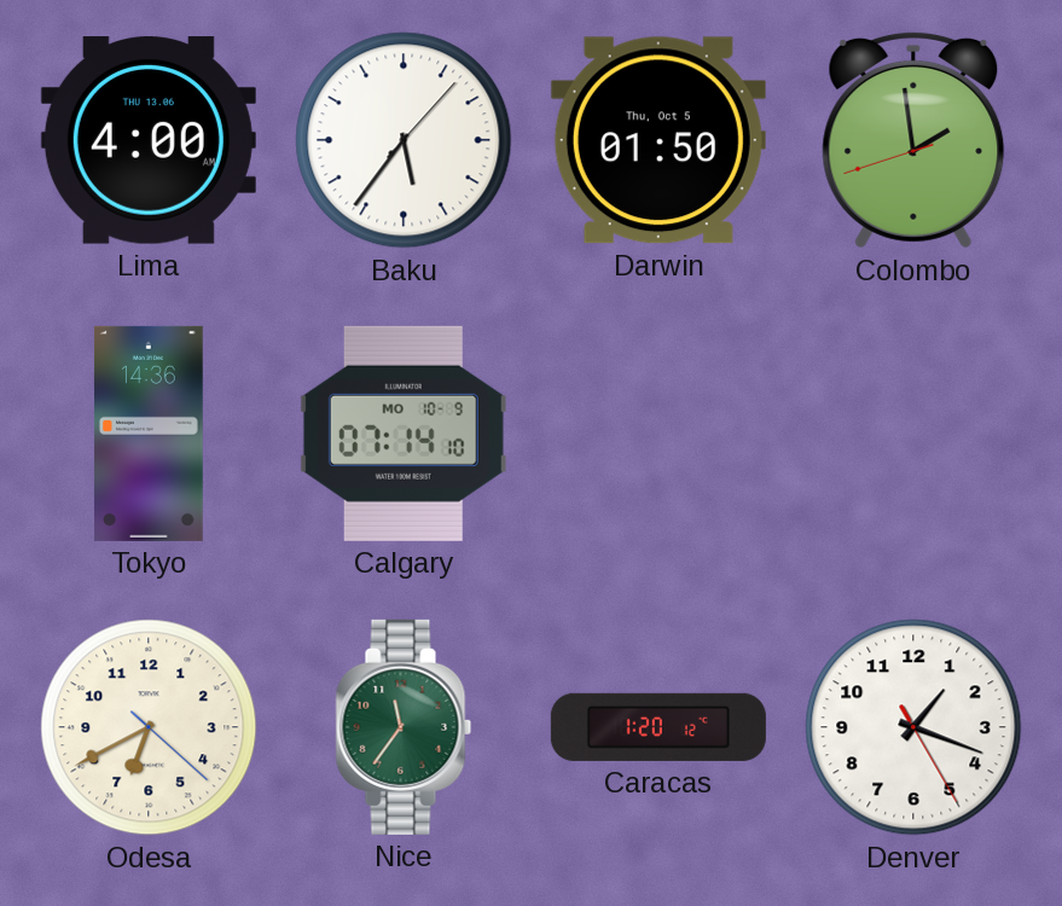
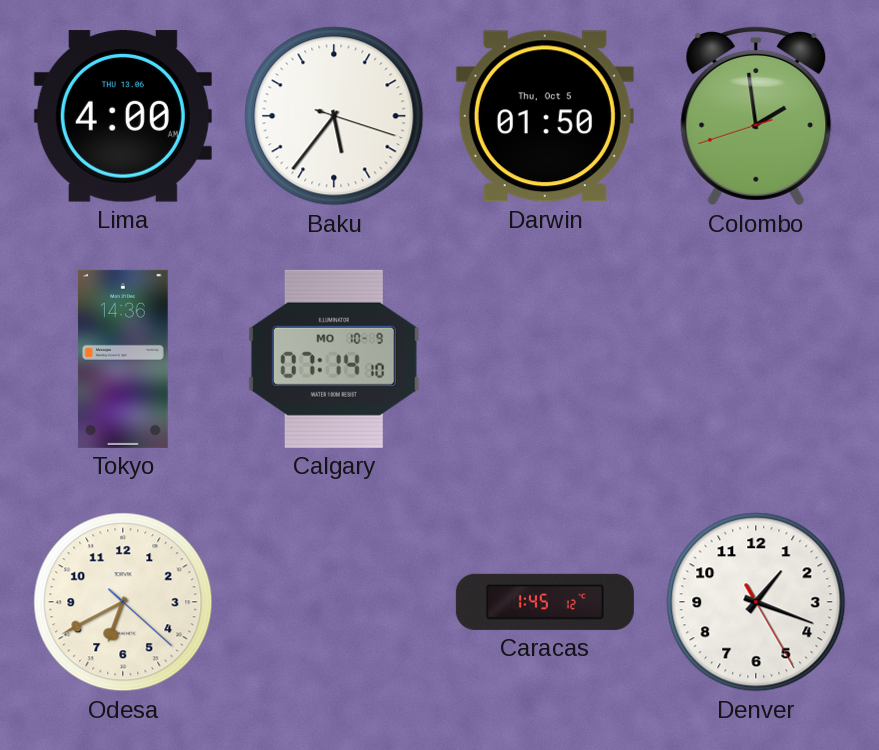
Baku: 5:36:07 -> 5:36:18 (334, 116)
Nice: 11:36 -> none (404, 727)
Caracas: 1:20 -> 1:45 (545, 602)
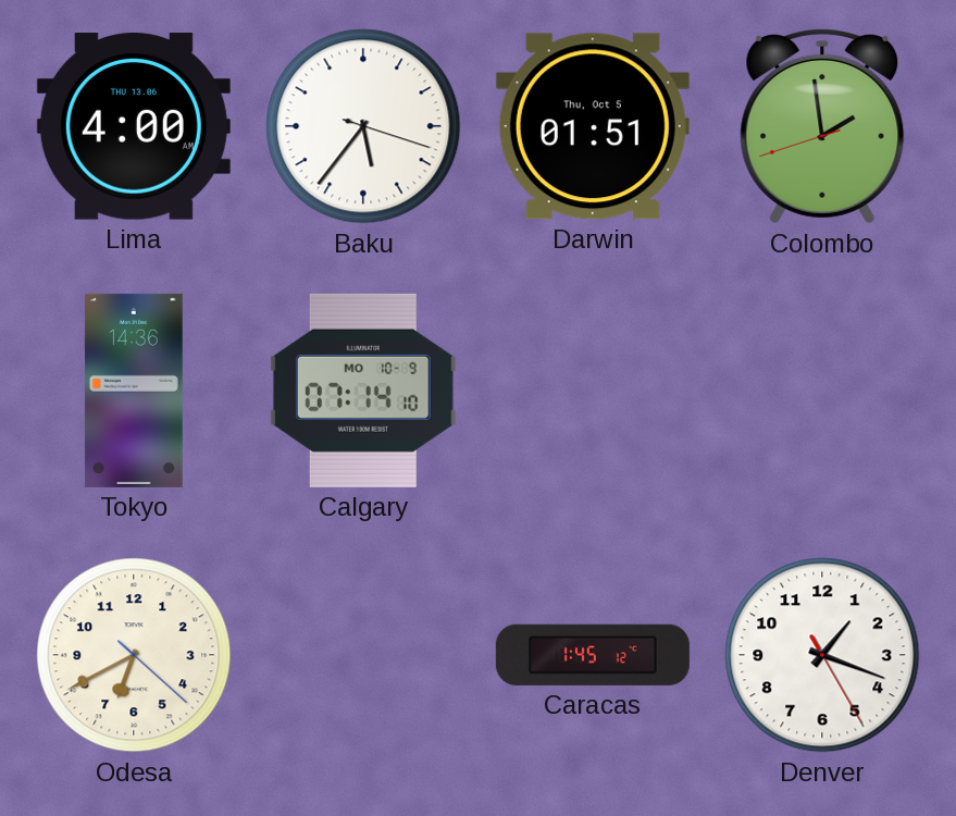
Darwin: 01:50 -> 01:51 (593, 126)
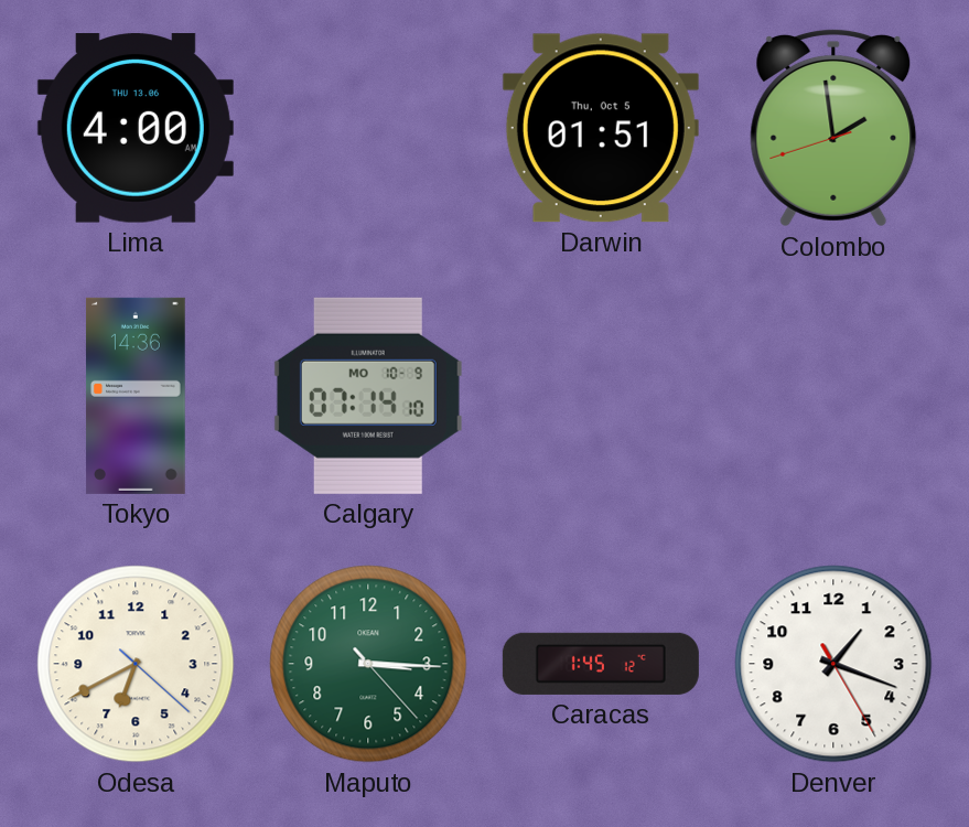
Baku: 5:36 -> none (363, 126)
Maputo: none -> 3:15 (368, 664)
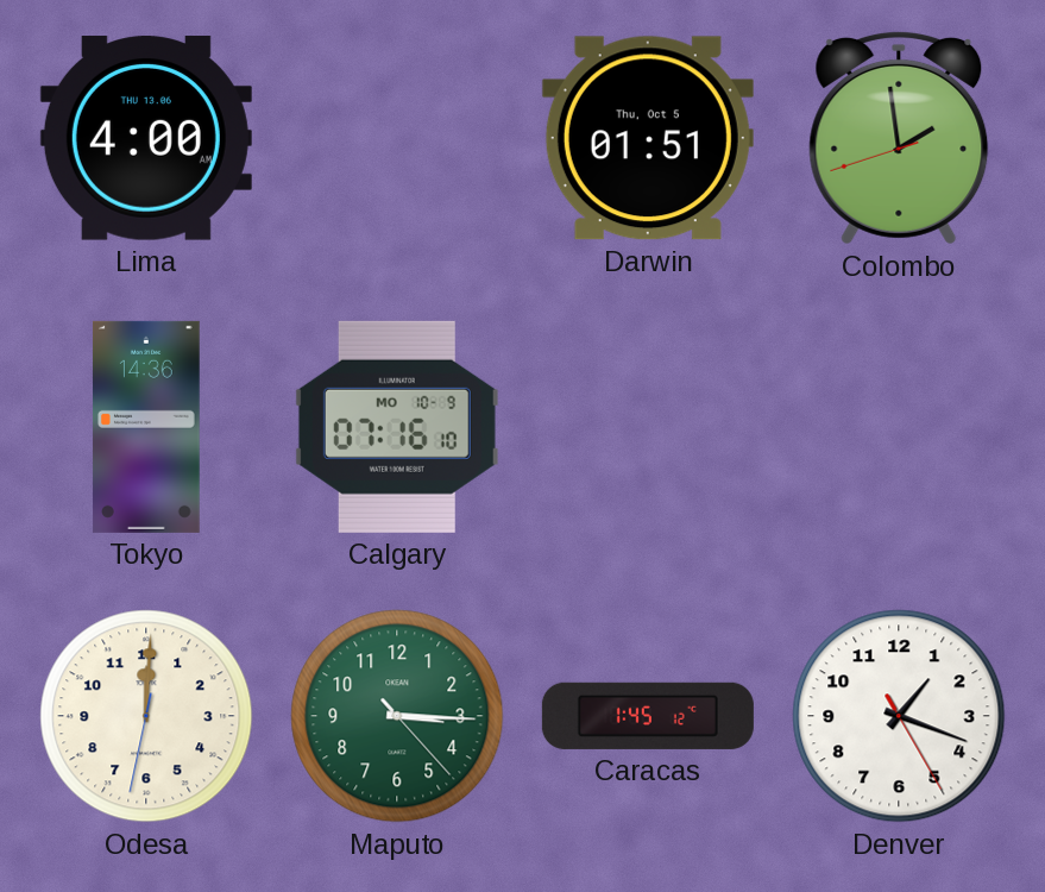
Calgary: 07:14 -> 07:16 (397, 427)
Odesa: 6:40 -> 12:00 (146, 716)
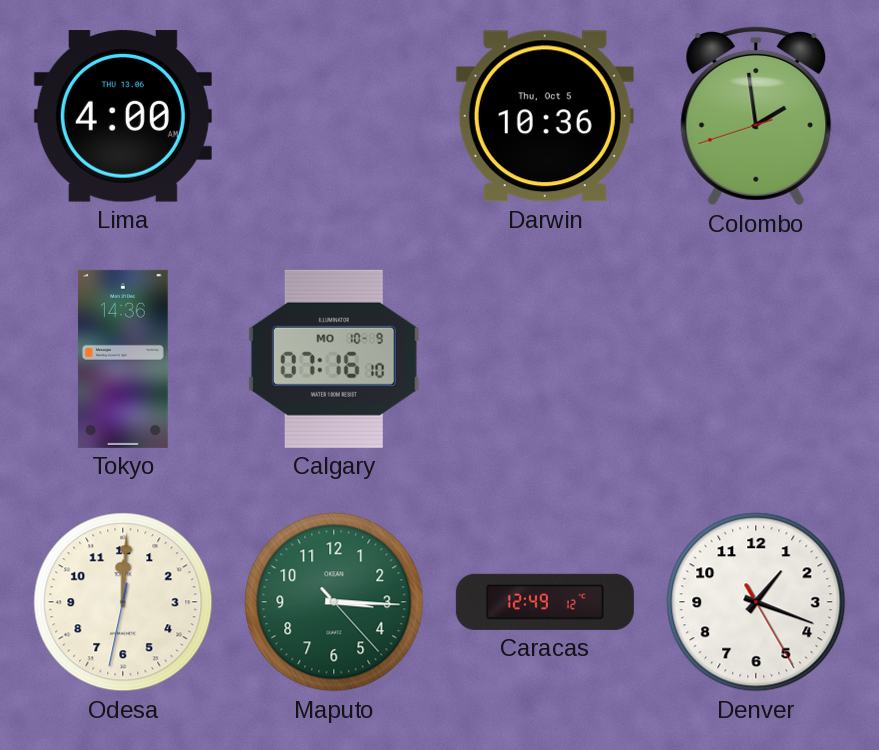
Darwin: 01:51 -> 10:36 (545, 116)
Caracas: 1:45 -> 12:49 (545, 602)
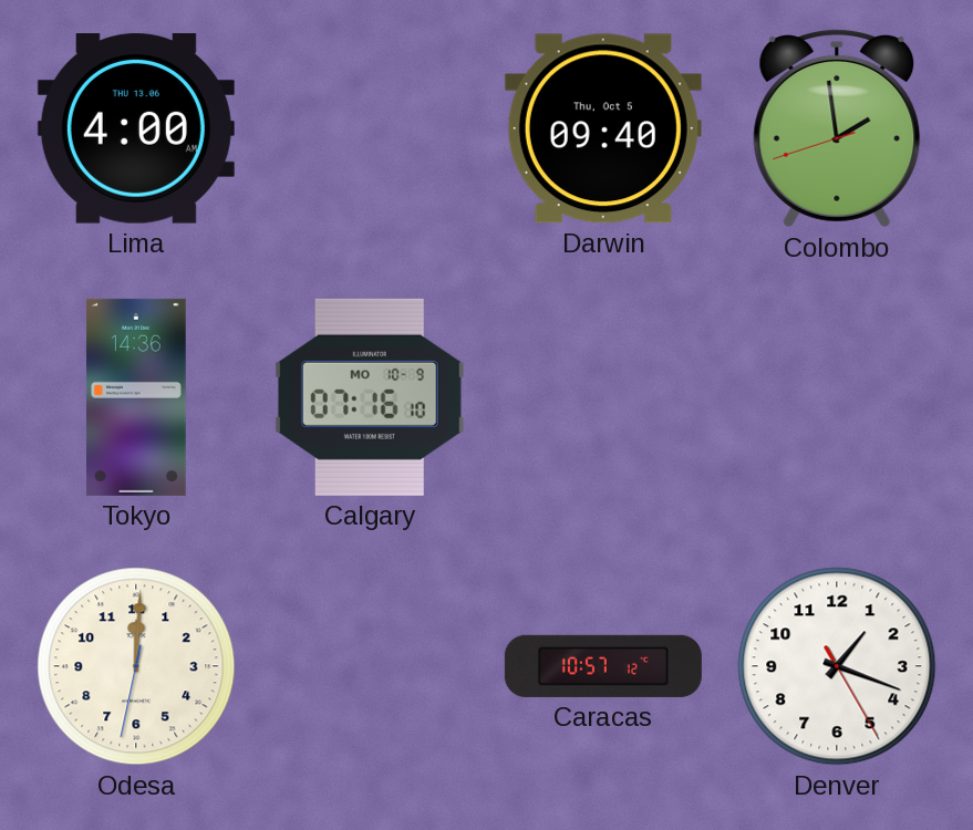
Darwin: 10:36 -> 09:40 (603, 128)
Maputo: 3:15 -> none (334, 602)
Caracas: 12:49 -> 10:57 (603, 666)
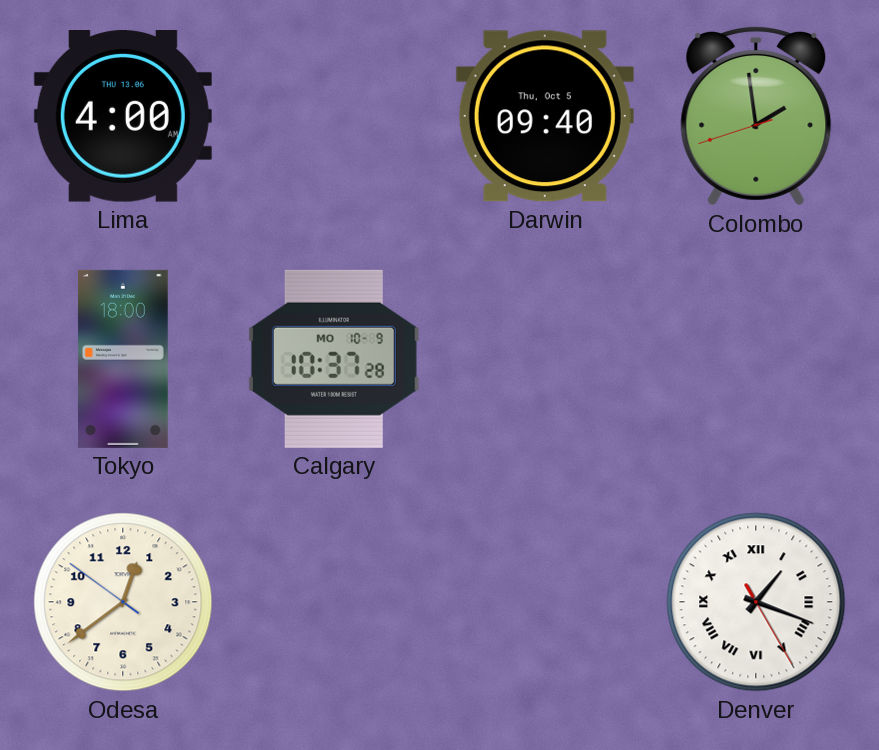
Tokyo: 14:36 -> 18:00 (123, 359)
Calgary: 07:16 -> 10:37 (334, 359)
Odesa: 12:00 -> 12:38 (123, 602)
Caracas: 10:57 -> none (603, 666)
Denver numerals: Arabic -> Roman (756, 602)
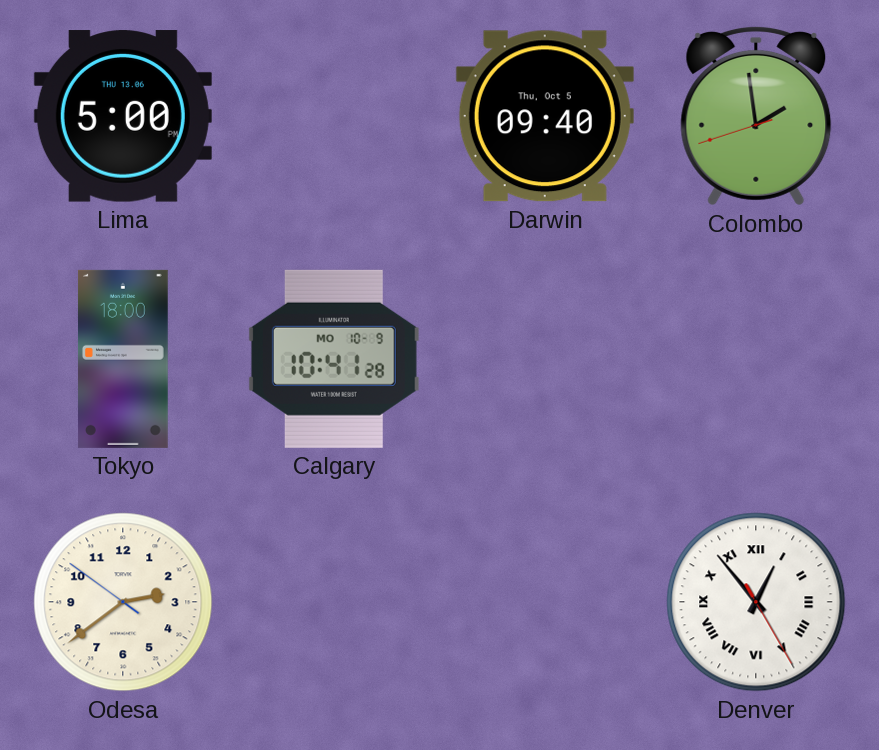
Lima: 4:00 -> 5:00 (123, 116)
Calgary: 10:37 -> 10:41 (334, 359)
Odesa: 12:38 -> 2:38 (123, 602)
Denver: 1:18 -> 12:53 (756, 602)
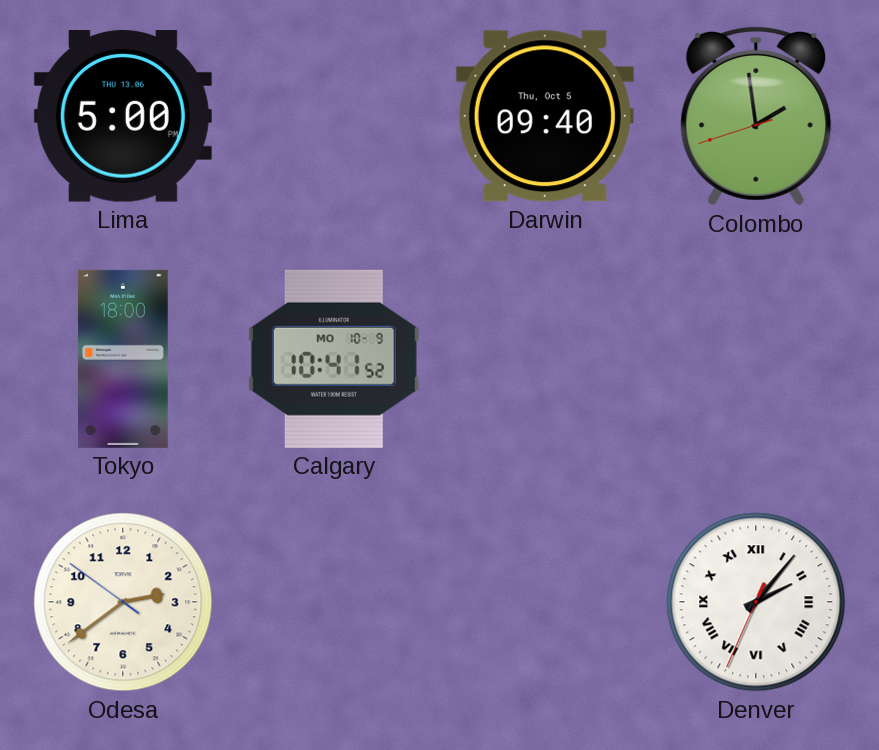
Calgary: 10:41:28 -> 10:41:52 (334, 359)
Denver: 12:53 -> 2:06 (756, 602)
